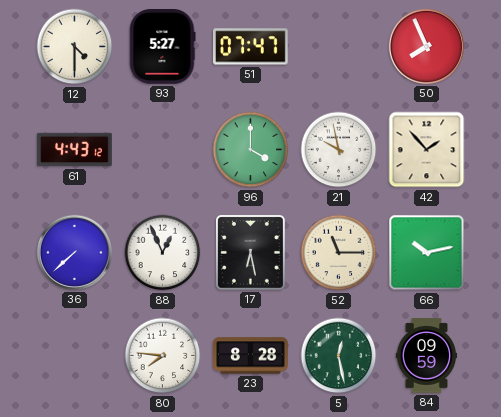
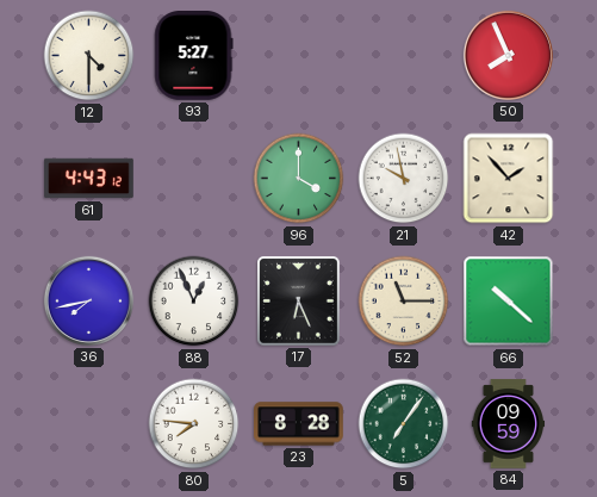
51: 07:47 -> none (251, 47)
36: 7:38 -> 7:43 (88, 300)
17: 6:28 -> 6:26 (299, 302)
66: 10:13 -> 10:22 (509, 302)
5: 12:28 -> 7:06 (404, 424)
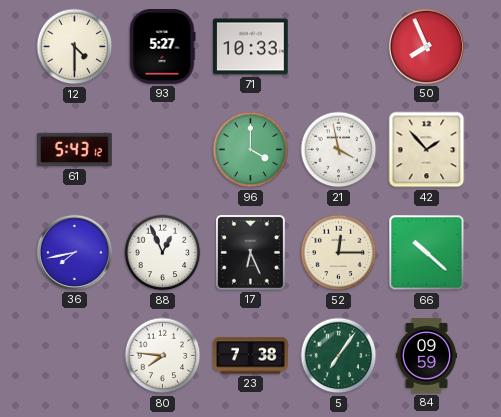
71: none -> 10:33 (251, 47)
61: 4:43 -> 5:43 (75, 150)
21: 9:58 -> 3:58 (339, 150)
52: 11:15 -> 12:15 (339, 253)
23: 8:28 -> 7:38 (251, 356)
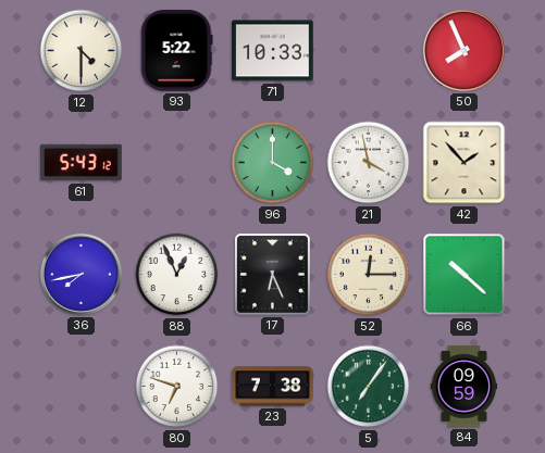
93: 5:27 -> 5:22 (177, 51)
80: 7:46 -> 6:48 (177, 387)
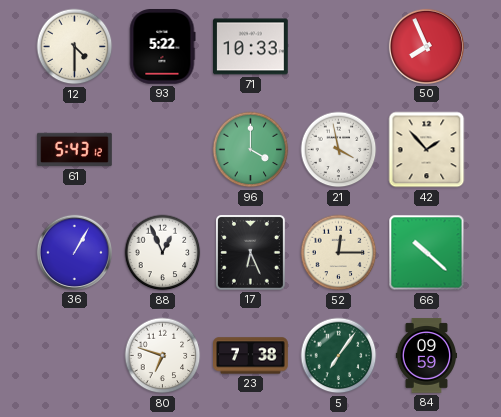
36: 7:43 -> 1:05 (74, 252)
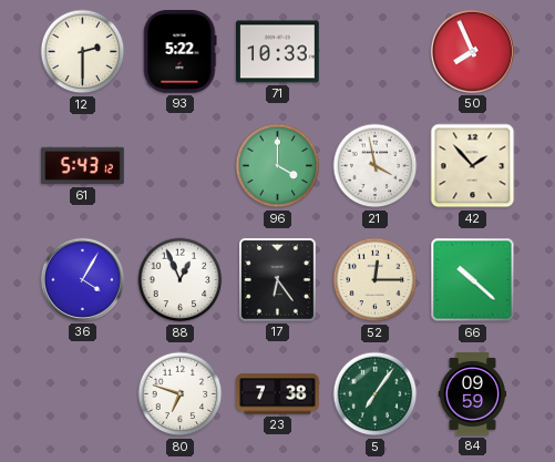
12: 4:30 -> 2:30 (83, 52)
36: 1:05 -> 4:05 (82, 279)
17: 6:26 -> 6:24 (278, 280)
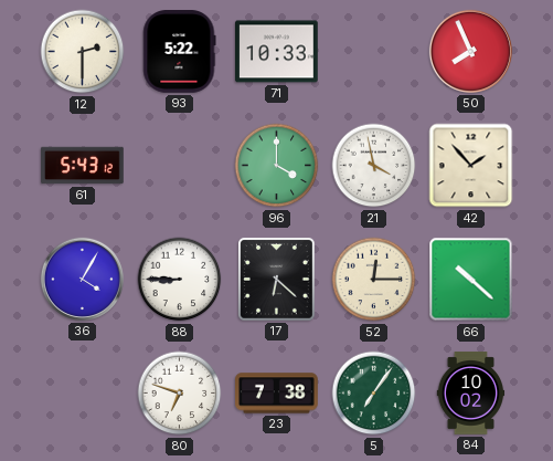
88: 12:56 -> 8:45 (180, 280)
17: 6:24 -> 6:22 (277, 280)
84: 09:59 -> 10:02 (471, 394)
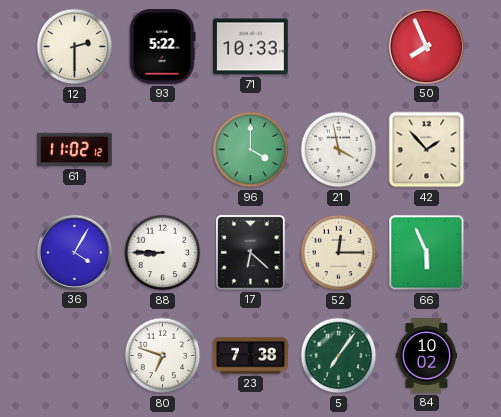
61: 5:43 -> 11:02 (75, 150)
66: 10:22 -> 5:56 (427, 253)
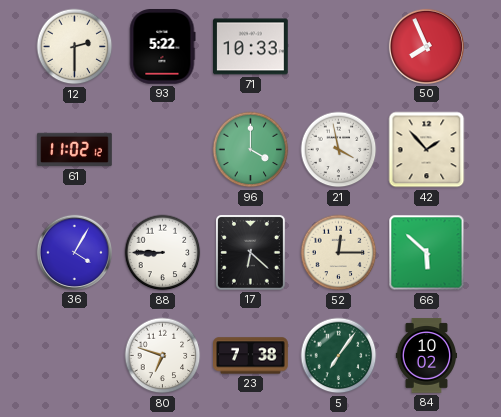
66: 5:56 -> 5:52 (427, 253)
